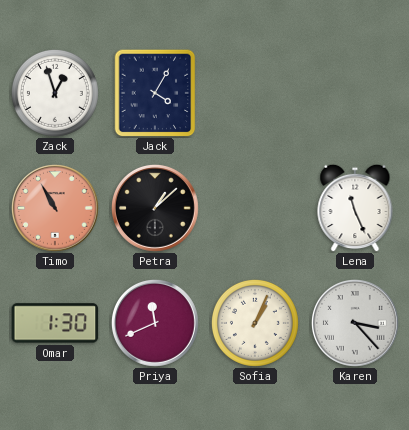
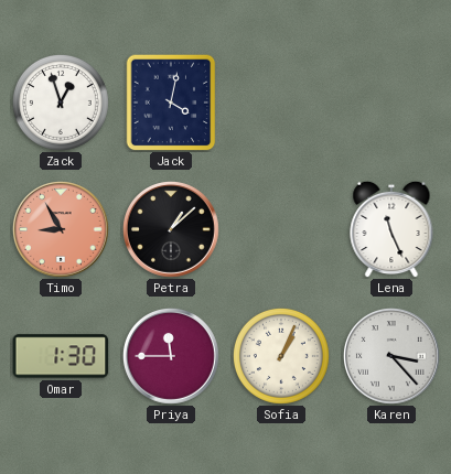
Jack: 4:05 -> 4:02 (171, 103)
Timo: 10:55 -> 8:55 (61, 229)
Priya: 11:41 -> 11:45 (171, 356)
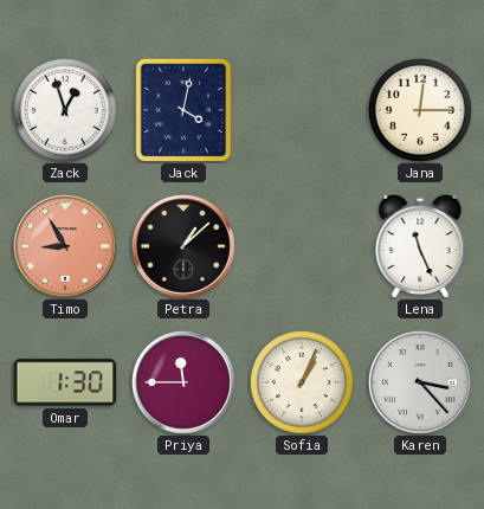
Jana: none -> 12:15 (420, 110)
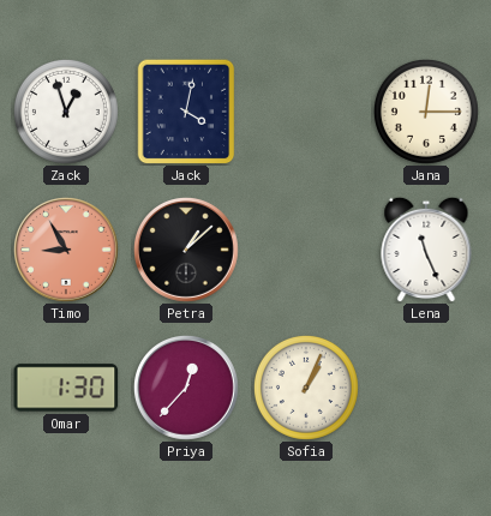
Priya: 11:45 -> 12:37 (186, 388)
Karen: 3:23 -> none (420, 382)
